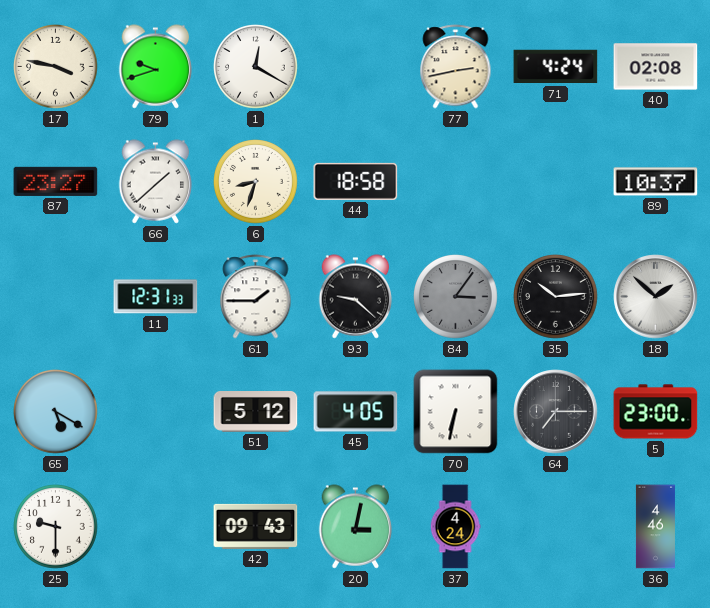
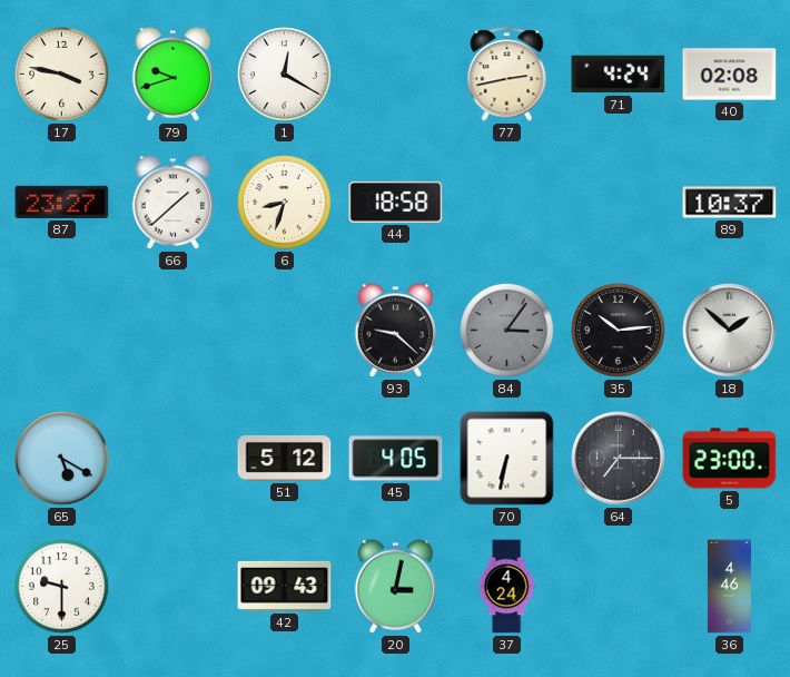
11: 12:31 -> none (156, 297)
61: 1:45 -> none (256, 297)
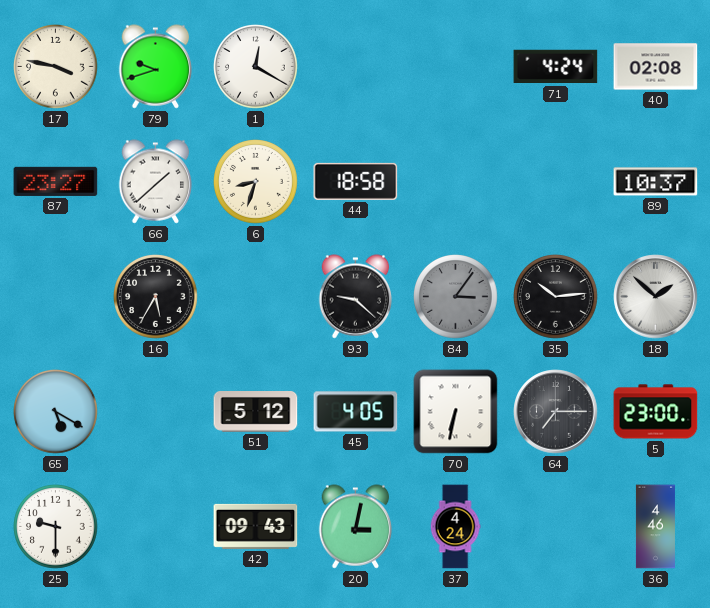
77: 2:43 -> none (507, 75)
16: none -> 5:35 (156, 297)
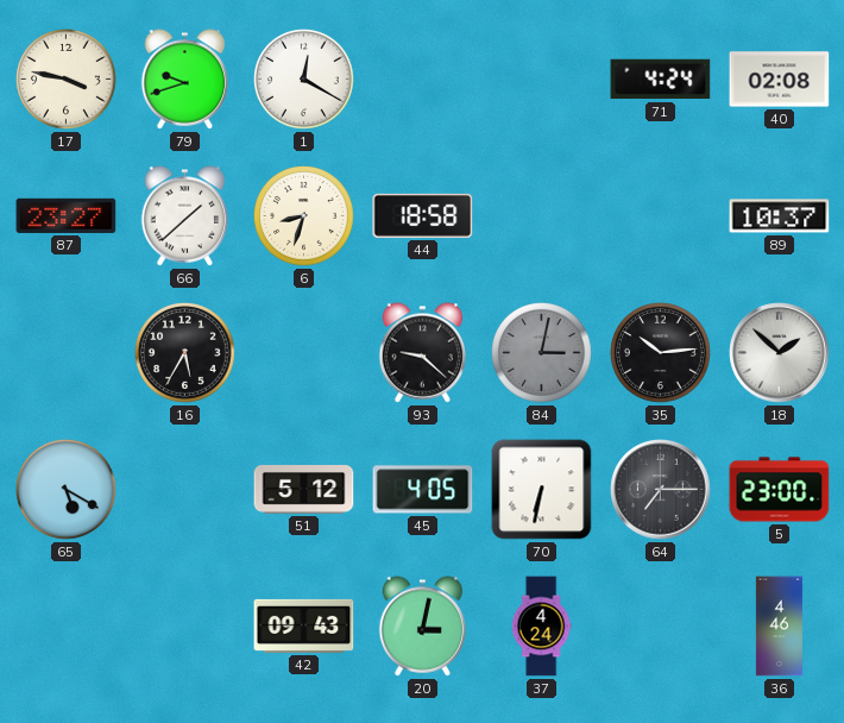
84: 3:06 -> 3:02 (542, 353)
25: 9:30 -> none (56, 527)
